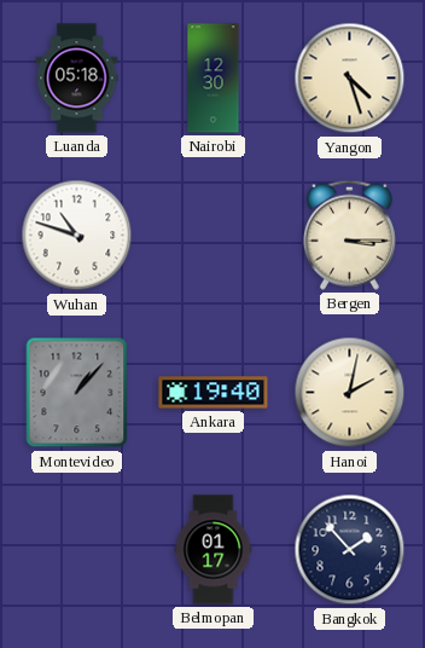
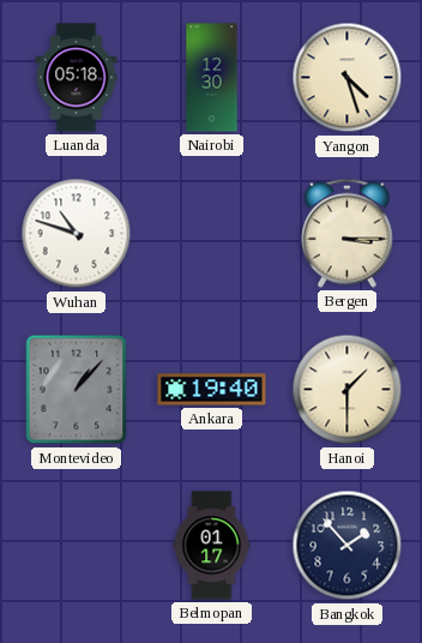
Hanoi: 2:02 -> 1:30 (348, 390)
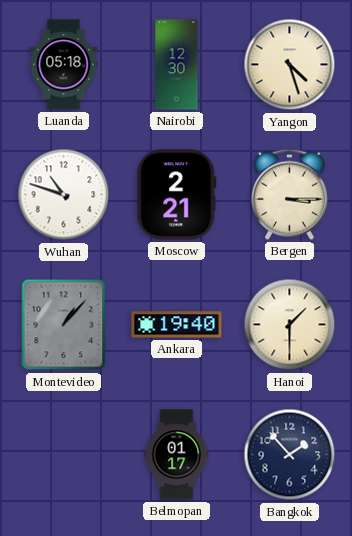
Moscow: none -> 2:21 (177, 195)
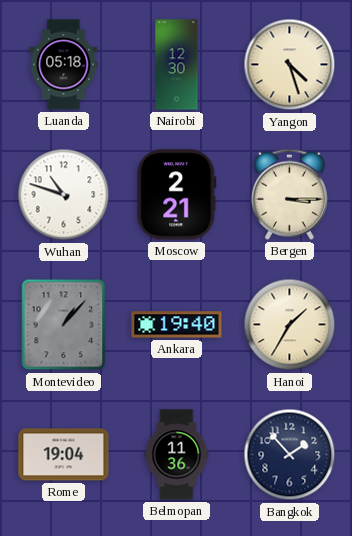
Hanoi: 1:30 -> 1:35 (290, 325)
Rome: none -> 19:04 (64, 455)
Belmopan: 01:17 -> 11:36 (177, 455)
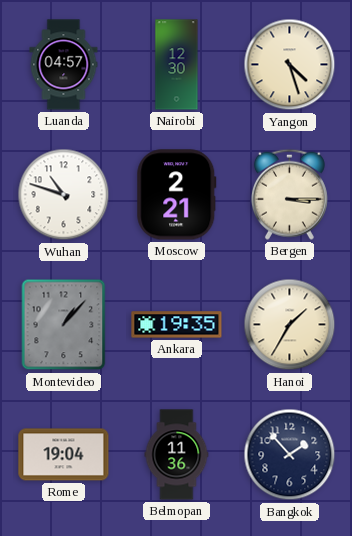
Luanda: 05:18 -> 04:57 (64, 65)
Ankara: 19:40 -> 19:35 (177, 325)
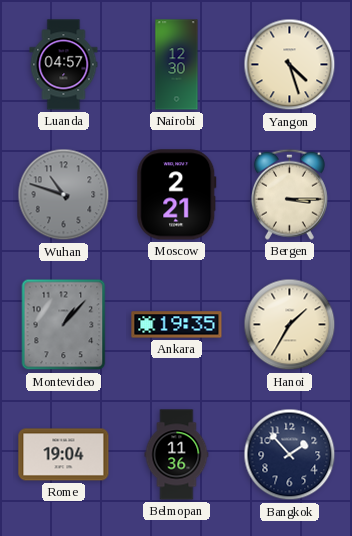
Wuhan dial: white -> grey (64, 195)
